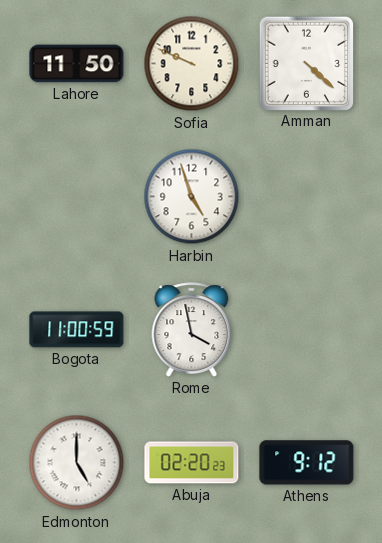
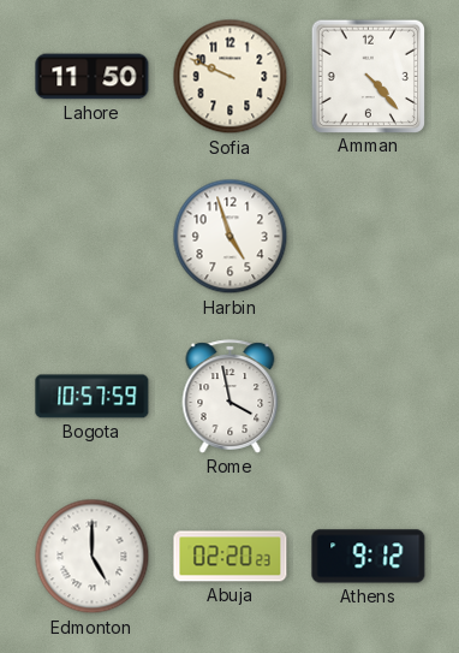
Amman: 4:22 -> 4:23 (368, 76)
Bogota: 11:00 -> 10:57 (93, 397)
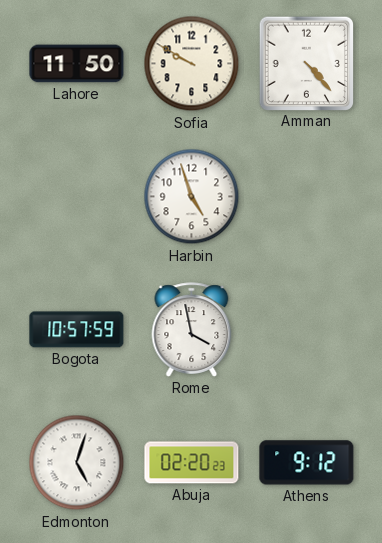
Sofia: 9:49 -> 9:50 (192, 64)
Edmonton: 5:00 -> 5:03 (77, 463)
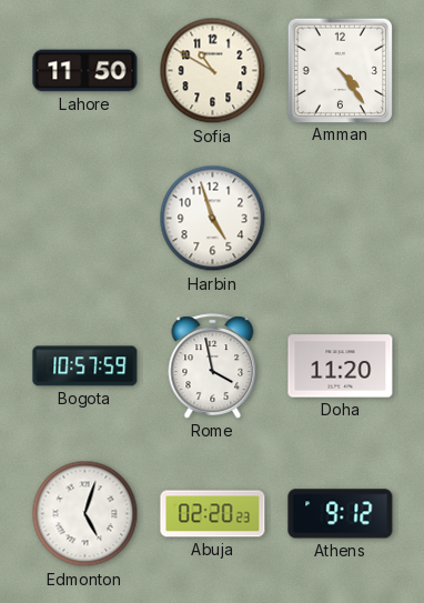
Sofia: 9:50 -> 10:50 (213, 71)
Amman: 4:23 -> 4:24 (340, 70)
Doha: none -> 11:20 (341, 366)
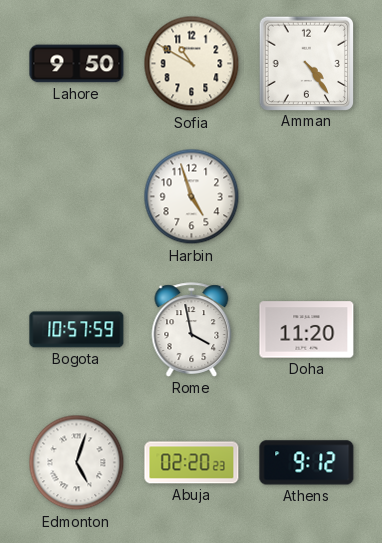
Lahore: 11:50 -> 9:50 (77, 64)
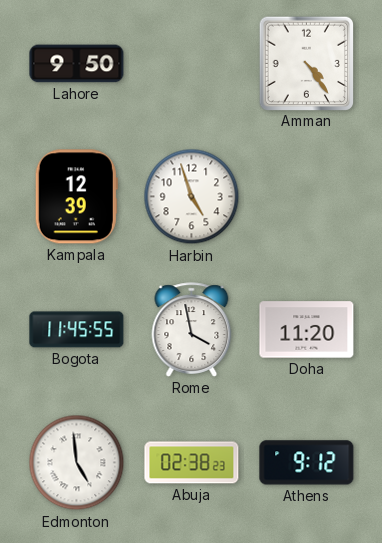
Sofia: 10:50 -> none (192, 64)
Kampala: none -> 12:39 (76, 197)
Bogota: 10:57 -> 11:45 (77, 330)
Edmonton: 5:03 -> 4:59 (77, 463)
Abuja: 02:20 -> 02:38 (192, 463)
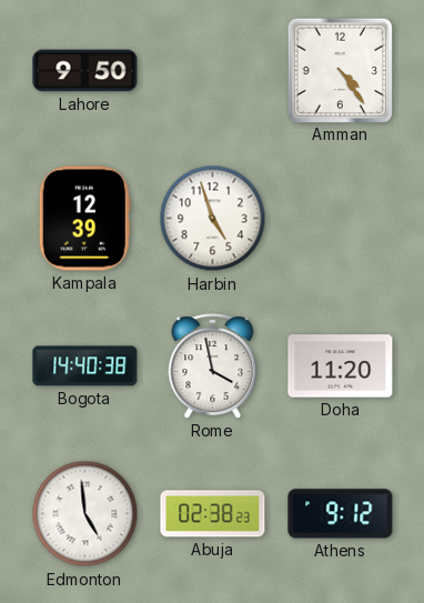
Bogota: 11:45 -> 14:40 (85, 366)
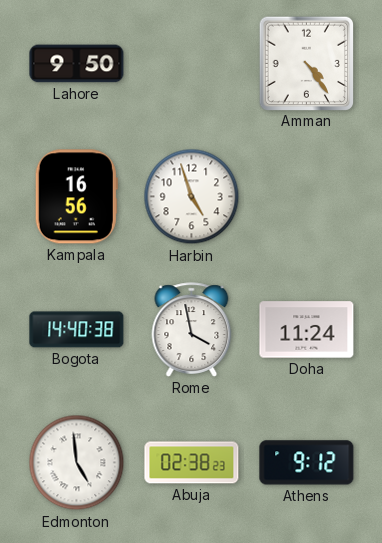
Kampala: 12:39 -> 16:56 (76, 197)
Doha: 11:20 -> 11:24 (307, 330)
